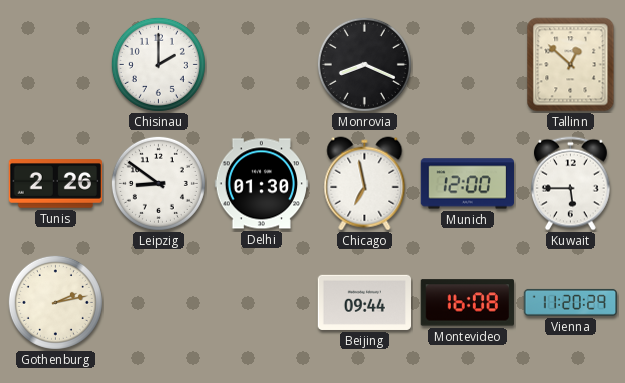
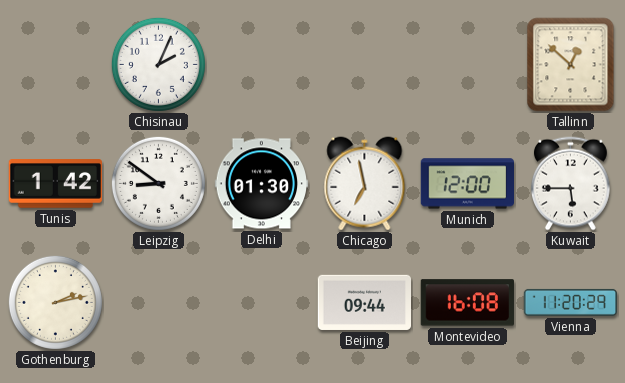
Chisinau: 2:00 -> 2:04 (158, 64)
Monrovia: 8:19 -> none (364, 64)
Tunis: 2:26 -> 1:42 (55, 184)
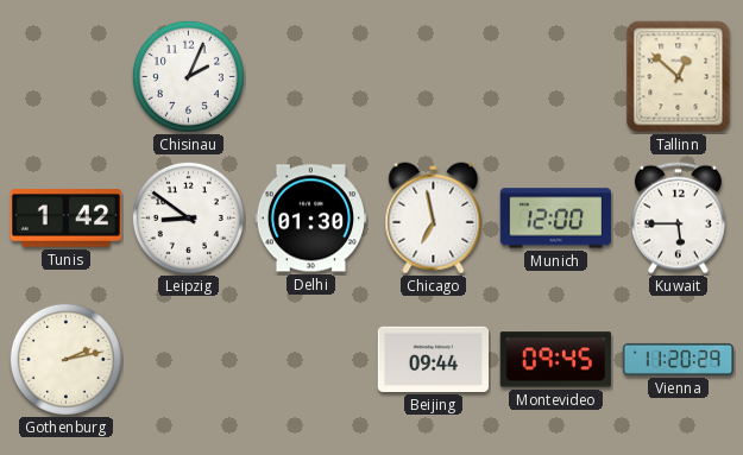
Montevideo: 16:08 -> 09:45 (555, 360)
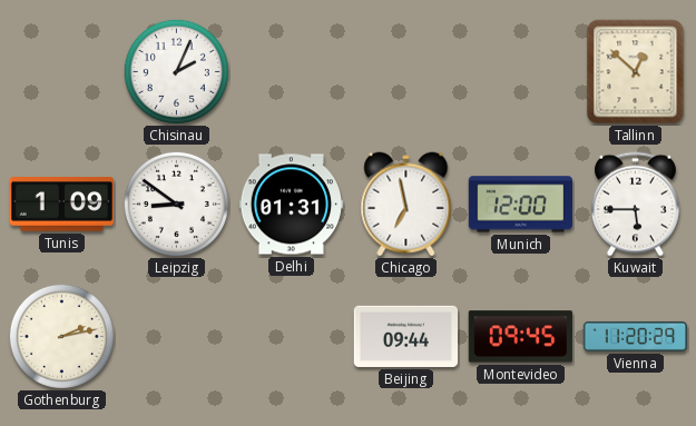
Tunis: 1:42 -> 1:09 (61, 205)
Delhi: 01:30 -> 01:31 (292, 205)
